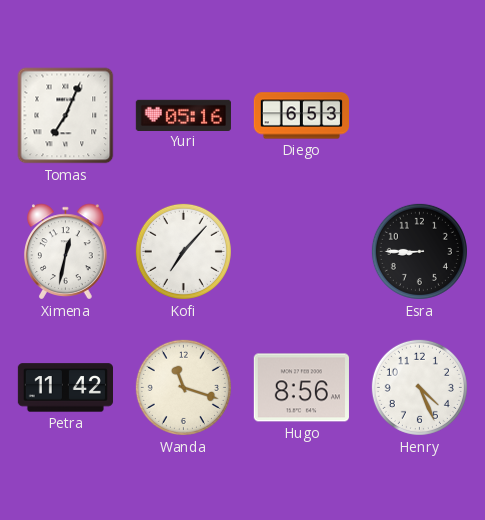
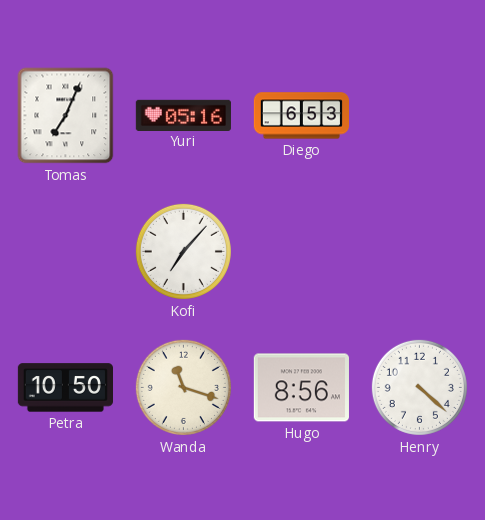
Ximena: 12:32 -> none (66, 252)
Esra: 8:45 -> none (419, 251)
Petra: 11:42 -> 10:50 (65, 388)
Henry: 4:26 -> 4:22 (419, 387)
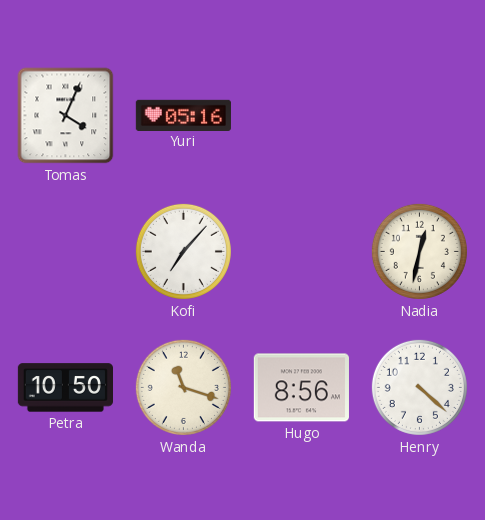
Tomas: 7:04 -> 4:04 (66, 116)
Diego: 6:53 -> none (301, 116)
Nadia: none -> 12:32 (419, 251)
